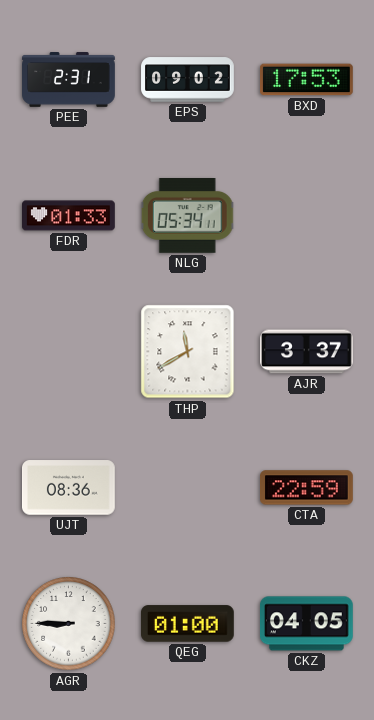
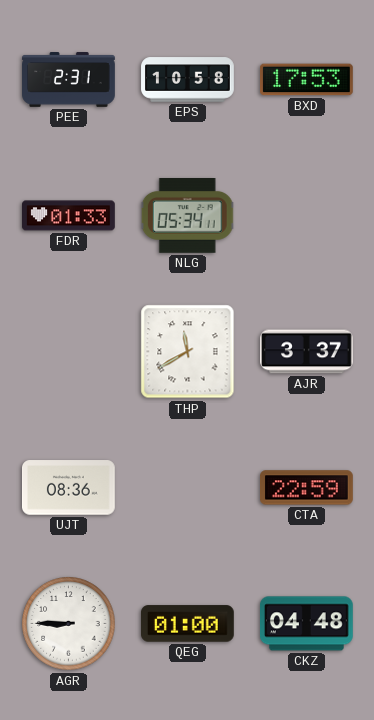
EPS: 09:02 -> 10:58 (188, 80)
CKZ: 04:05 -> 04:48 (306, 624)
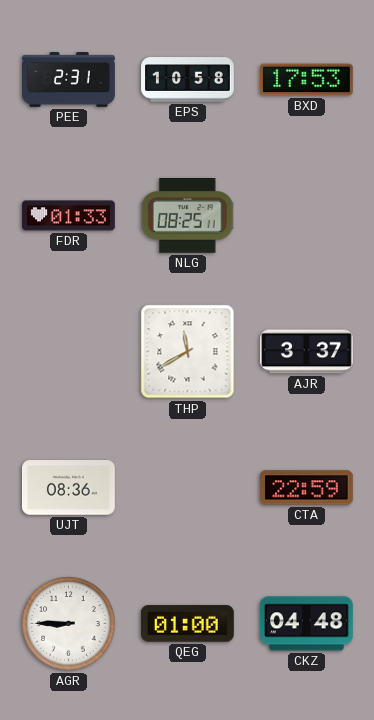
NLG: 05:34 -> 08:25 (188, 216)
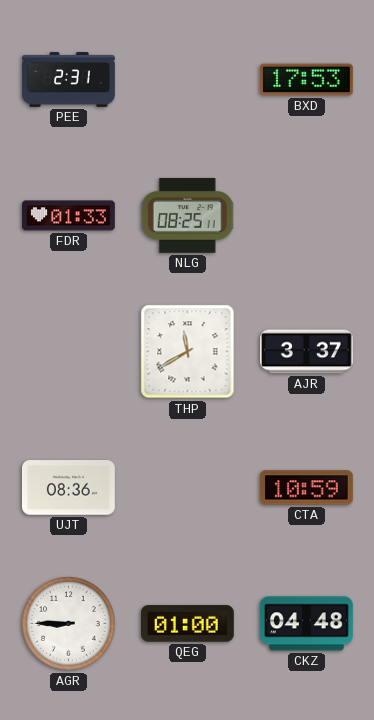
EPS: 10:58 -> none (188, 80)
CTA: 22:59 -> 10:59 (307, 488)
